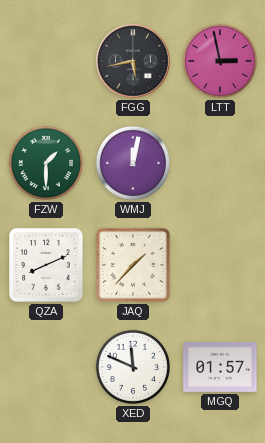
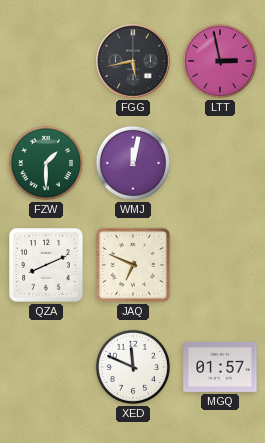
JAQ: 1:37 -> 6:49 (133, 265)
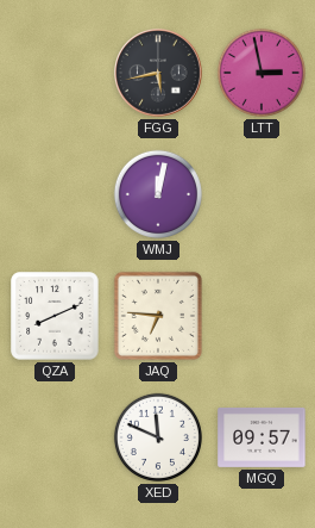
FZW: 1:30 -> none (46, 163)
JAQ: 6:49 -> 6:46 (158, 316)
MGQ: 01:57 -> 09:57 (262, 437)
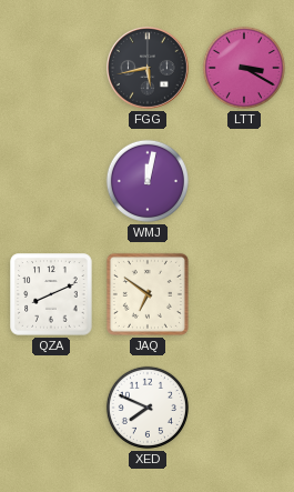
LTT: 2:58 -> 3:20 (244, 68)
JAQ: 6:46 -> 6:51 (148, 294)
XED: 11:49 -> 7:49 (148, 408)
MGQ: 09:57 -> none (262, 437)
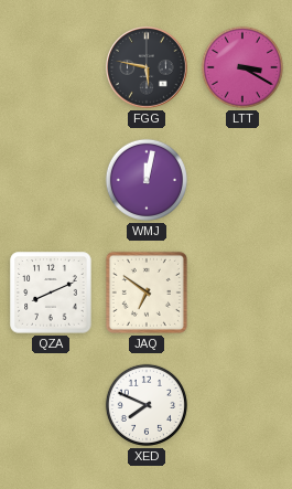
FGG: 5:43 -> 5:47 (147, 67)
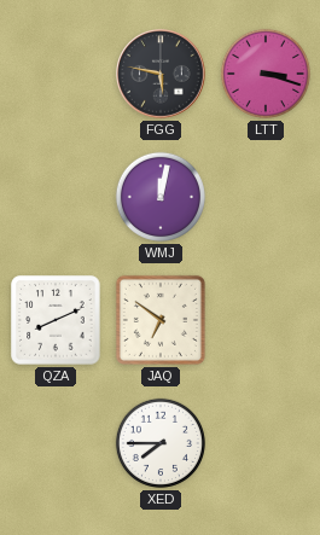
LTT: 3:20 -> 3:18 (266, 74)
XED: 7:49 -> 7:45 (161, 443)
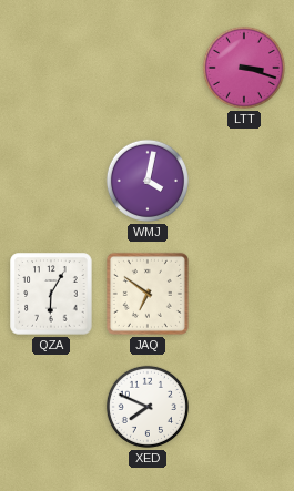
FGG: 5:47 -> none (161, 74)
WMJ: 12:02 -> 4:02 (148, 181)
QZA: 8:11 -> 6:05 (51, 294)
XED: 7:45 -> 7:49 (148, 407)
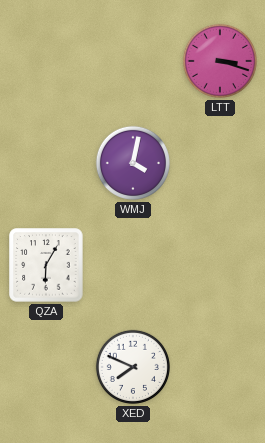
JAQ: 6:51 -> none (148, 294)
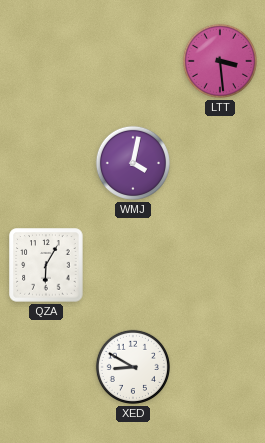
LTT: 3:18 -> 3:29 (220, 61)
XED: 7:49 -> 8:50 (133, 367)
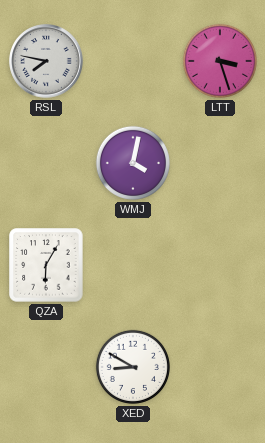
RSL: none -> 7:47 (46, 61)
LTT: 3:29 -> 3:27 (220, 61)
